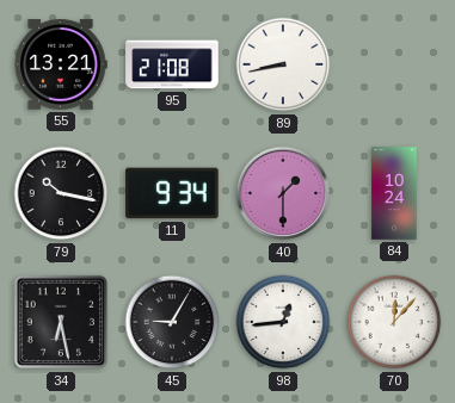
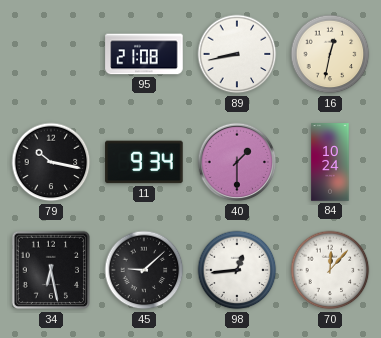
55: 13:21 -> none (61, 64)
16: none -> 12:32 (330, 54)
45: 9:05 -> 9:08 (144, 270)
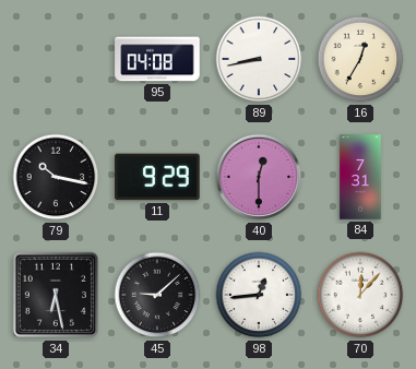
95: 21:08 -> 04:08 (157, 59)
16: 12:32 -> 12:35 (360, 59)
11: 9:34 -> 9:29 (157, 177)
40: 1:30 -> 12:30 (259, 177)
84: 10:24 -> 7:31 (360, 177)
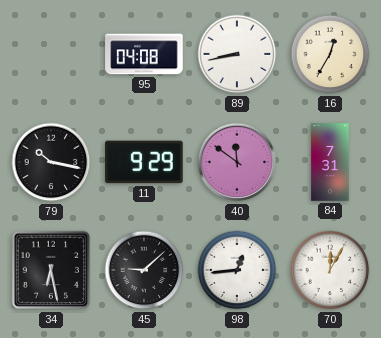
40: 12:30 -> 11:51 (237, 162)
70: 12:07 -> 12:05 (330, 270)
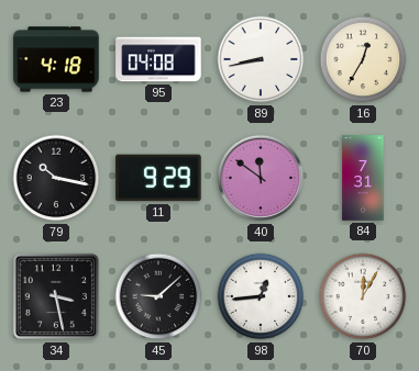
23: none -> 4:18 (56, 59)
34: 6:28 -> 3:28 (56, 296)
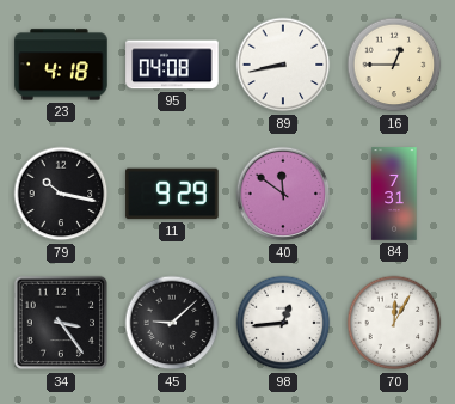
16: 12:35 -> 12:45 (394, 65)
34: 3:28 -> 3:24 (61, 323)
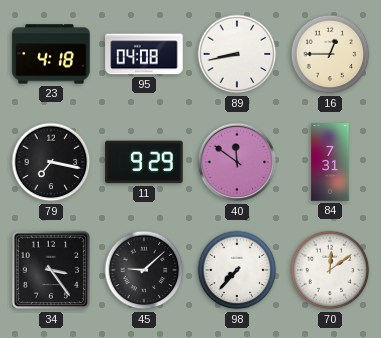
79: 10:17 -> 7:17 (51, 162)
98: 12:44 -> 7:37 (237, 270)
70: 12:05 -> 12:09 (330, 270)
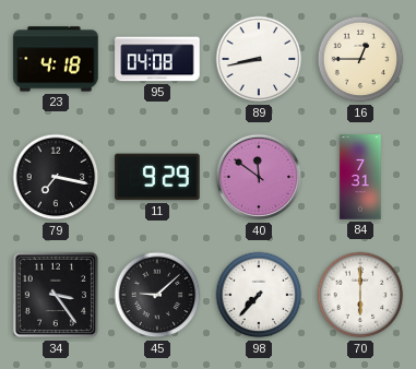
70: 12:09 -> 6:00 (360, 295)
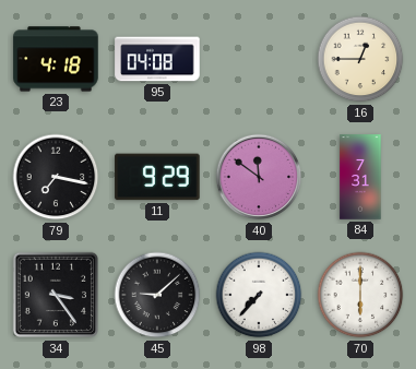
89: 8:43 -> none (259, 59)
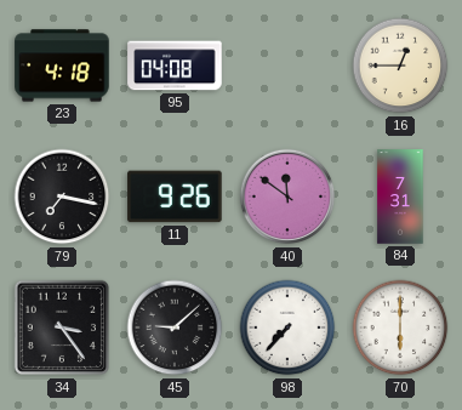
11: 9:29 -> 9:26 (175, 197)
